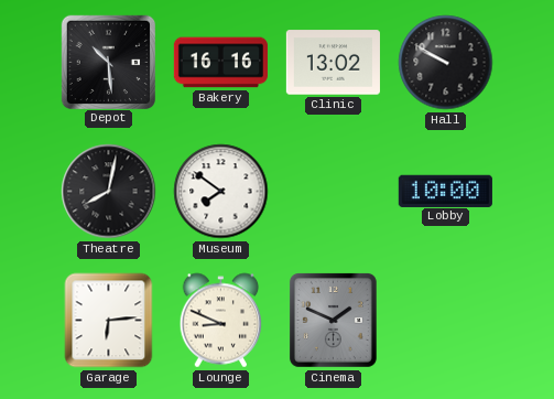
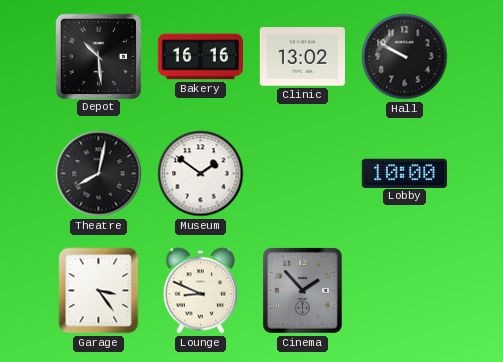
Museum: 7:51 -> 1:51 (201, 174)
Garage: 6:14 -> 3:24 (99, 291)
Cinema: 1:49 -> 1:53 (302, 290)
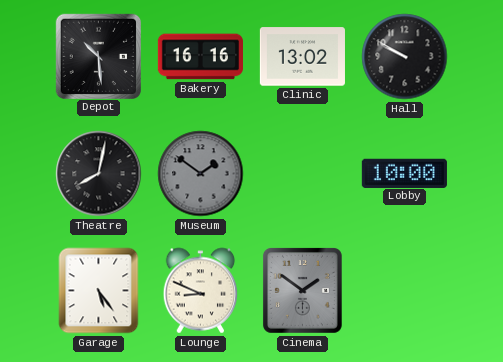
Museum dial: white -> grey (201, 174)
Garage: 3:24 -> 5:24 (99, 291)
Cinema: 1:53 -> 1:51 (302, 290)
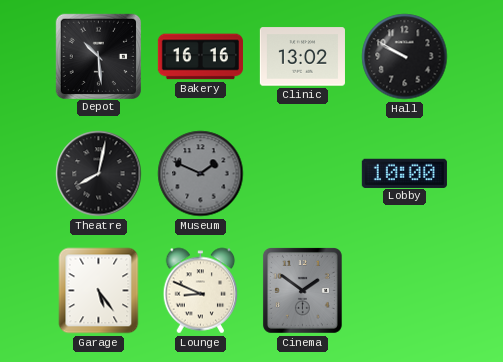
Museum: 1:51 -> 1:49 (201, 174)
